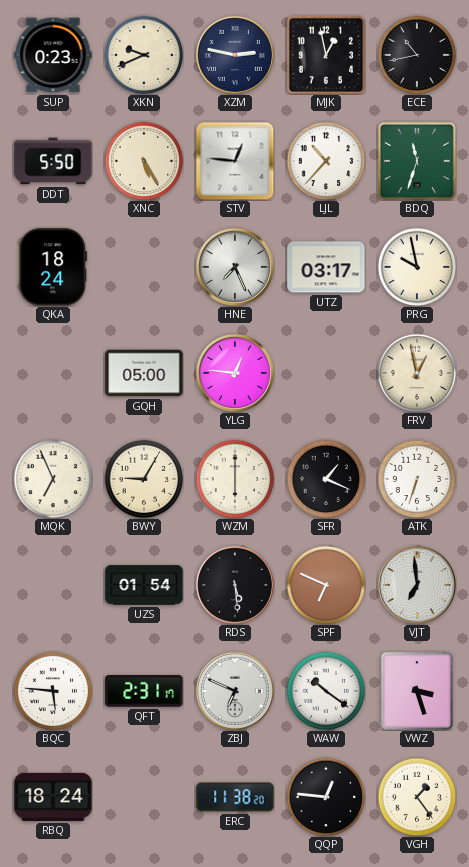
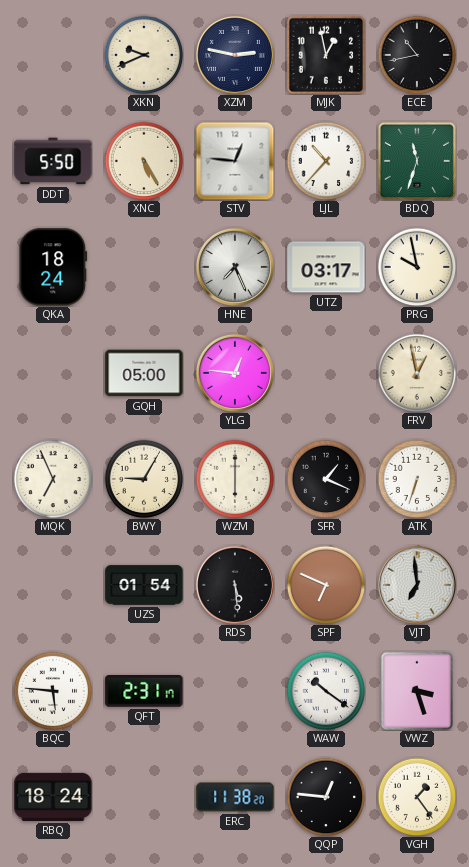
SUP: 0:23 -> none (53, 55)
ZBJ: 6:49 -> none (235, 691)
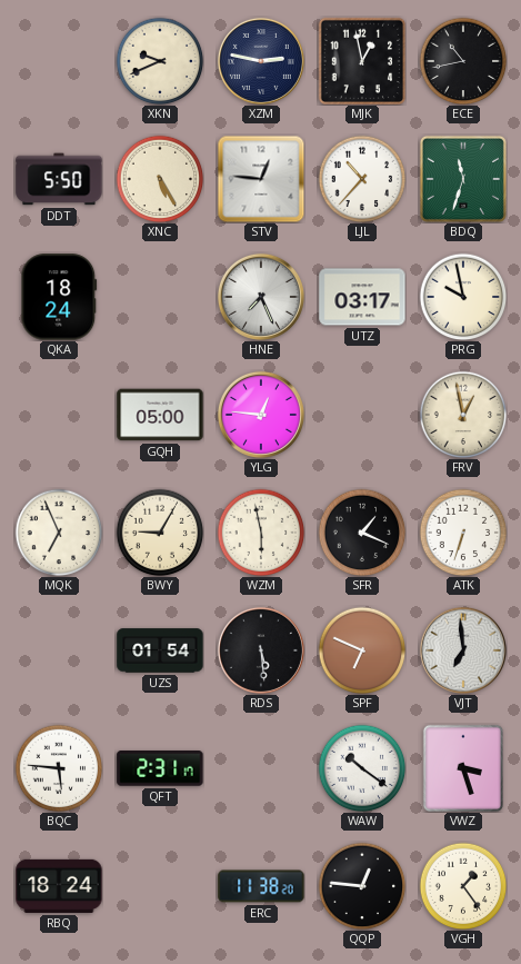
WZM: 6:00 -> 5:58 (261, 533)
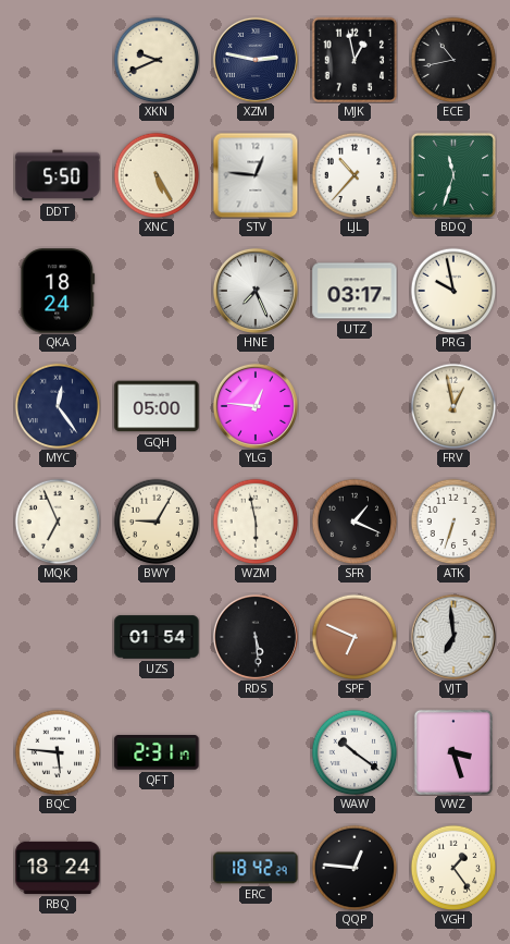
MYC: none -> 12:24 (58, 406)
ERC: 11:38 -> 18:42 (256, 868)
